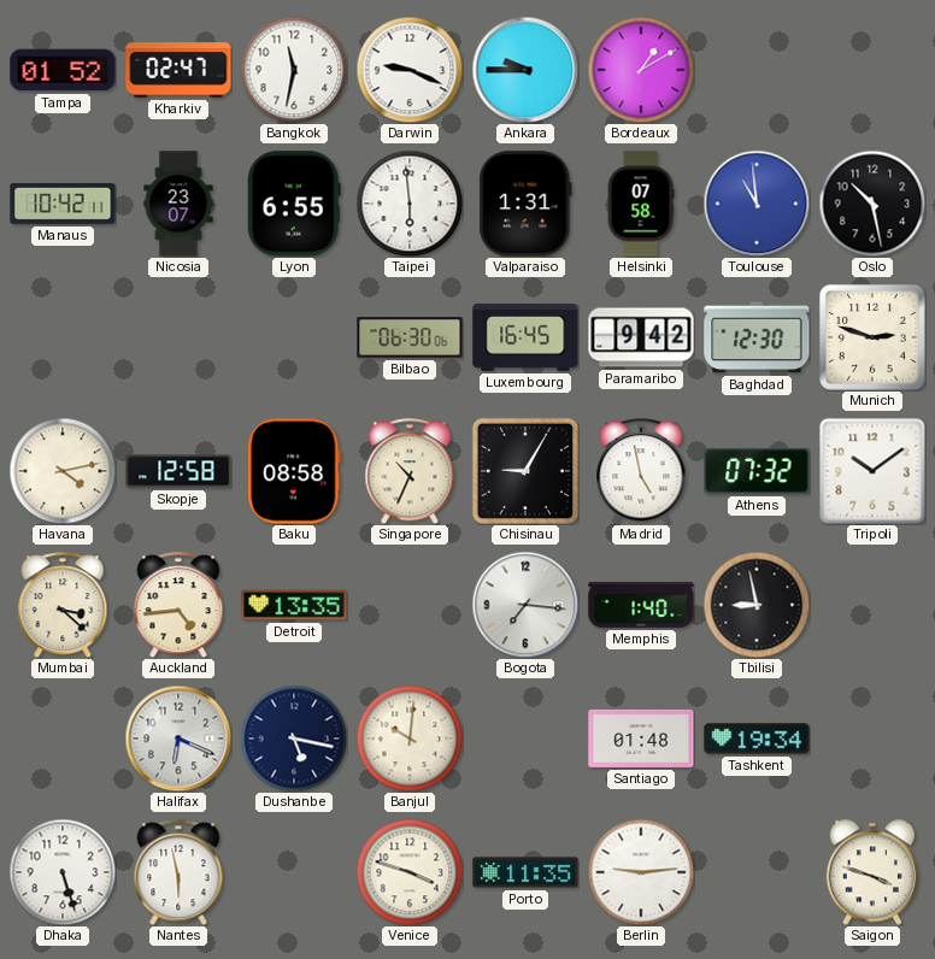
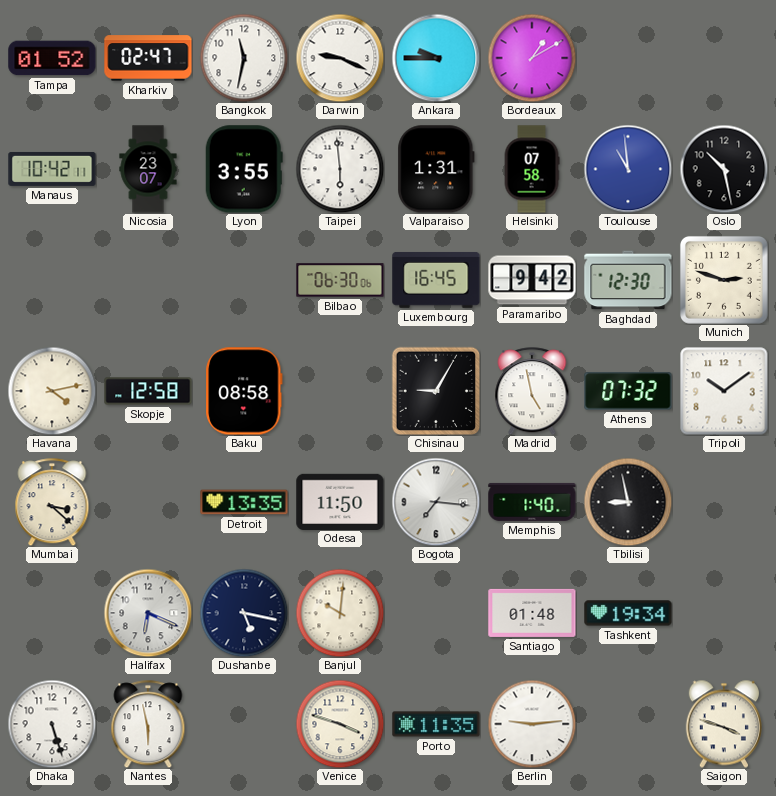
Lyon: 6:55 -> 3:55 (244, 169)
Singapore: 10:34 -> none (410, 471)
Auckland: 4:44 -> none (178, 605)
Odesa: none -> 11:50 (340, 501)
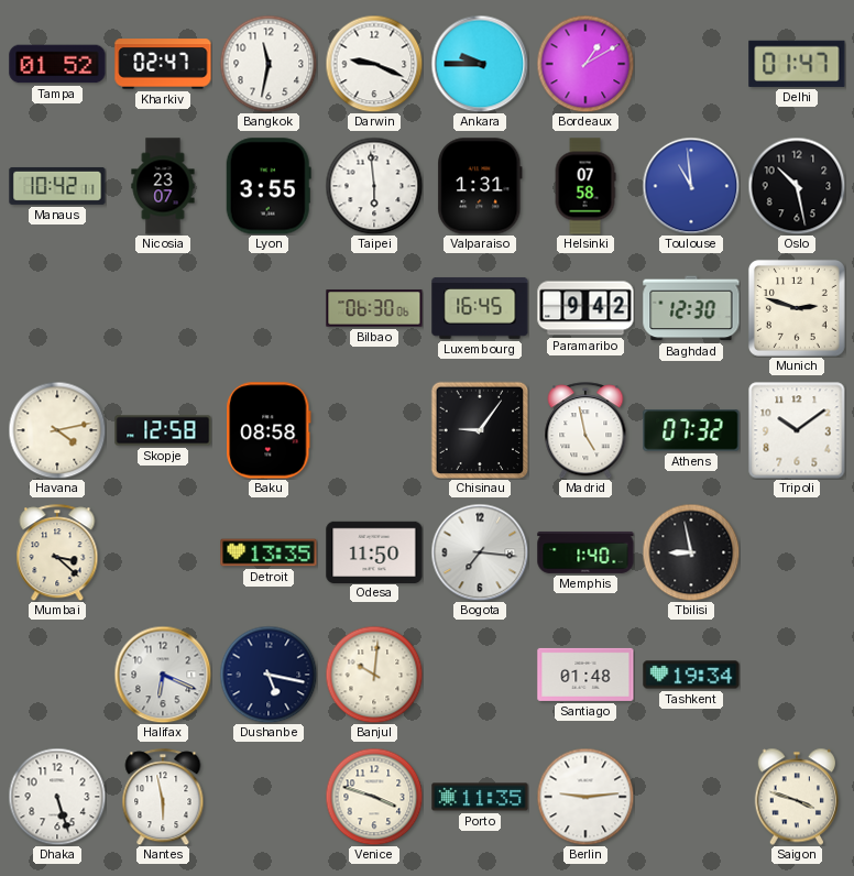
Delhi: none -> 01:47 (797, 64)
Chisinau: 9:05 -> 9:06 (480, 430)
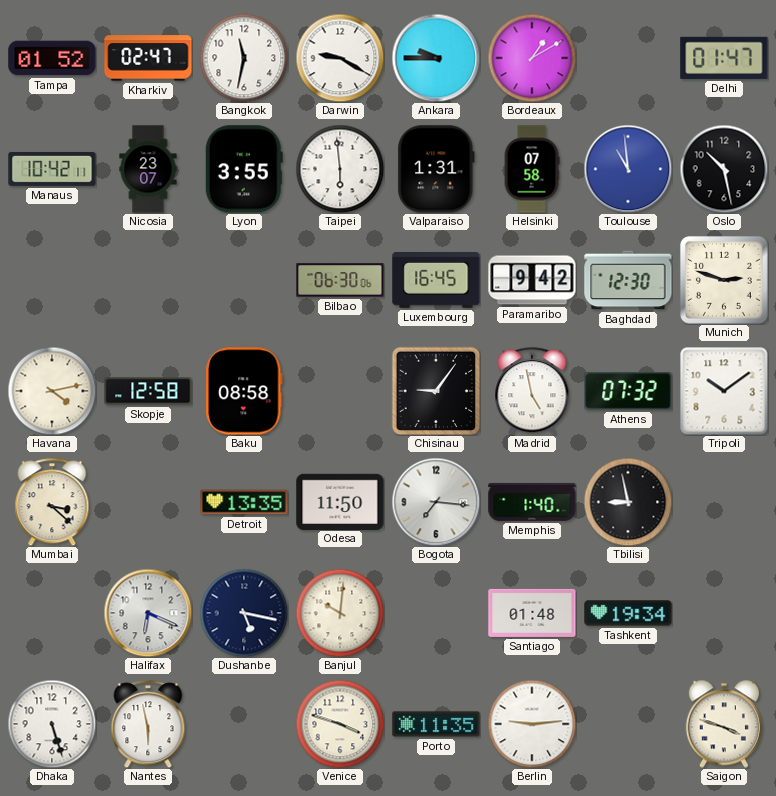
Darwin: 9:19 -> 9:20 (340, 58)
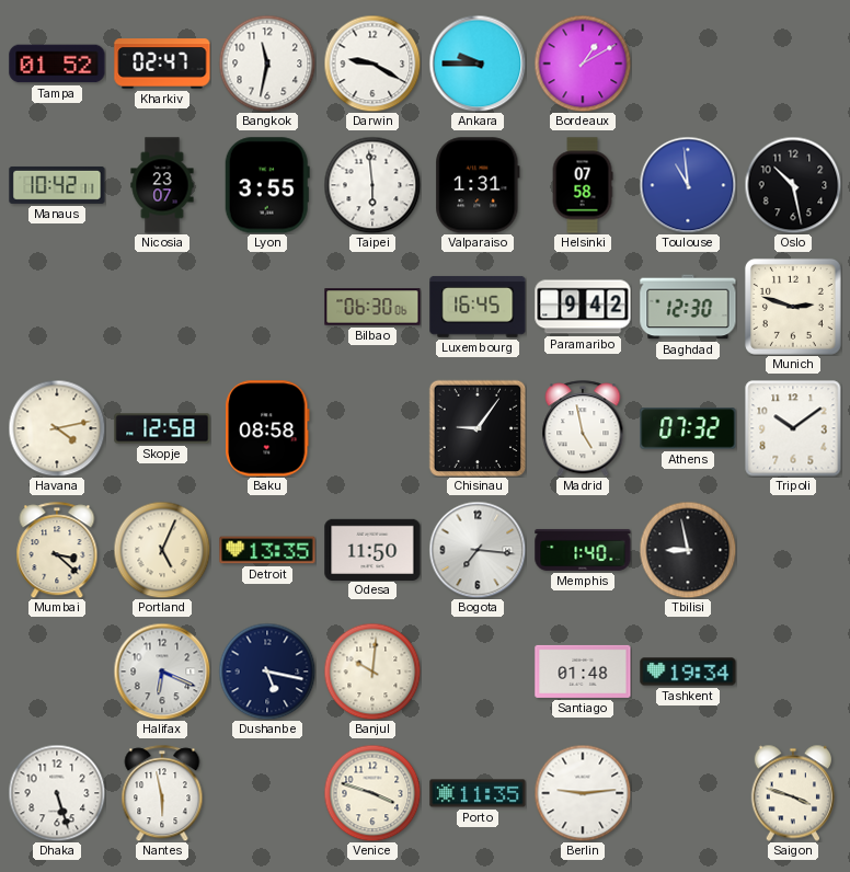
Delhi: 01:47 -> none (724, 58)
Portland: none -> 5:04 (162, 550)
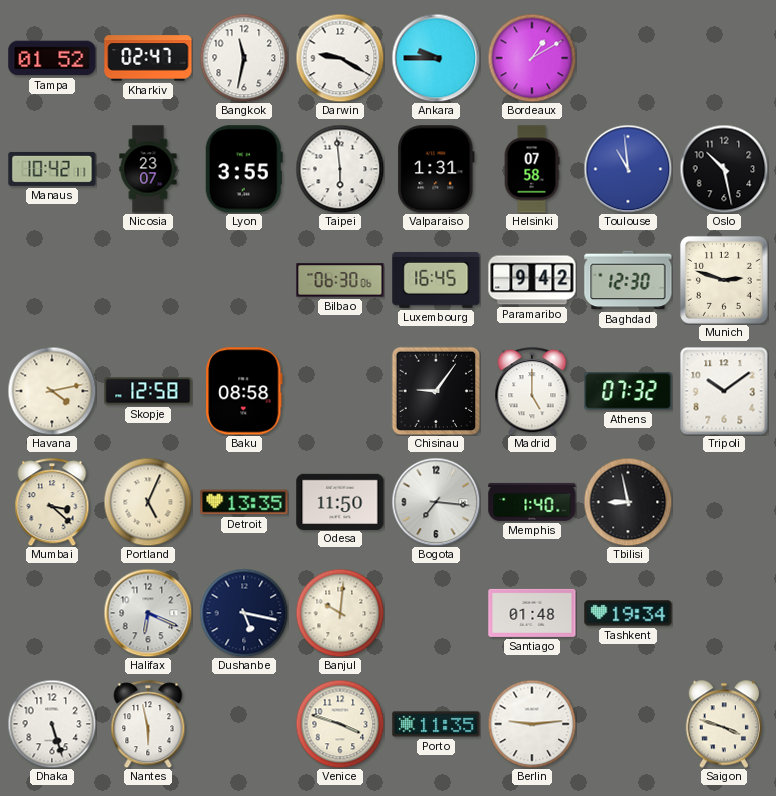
Madrid: 4:58 -> 5:00 (532, 391)
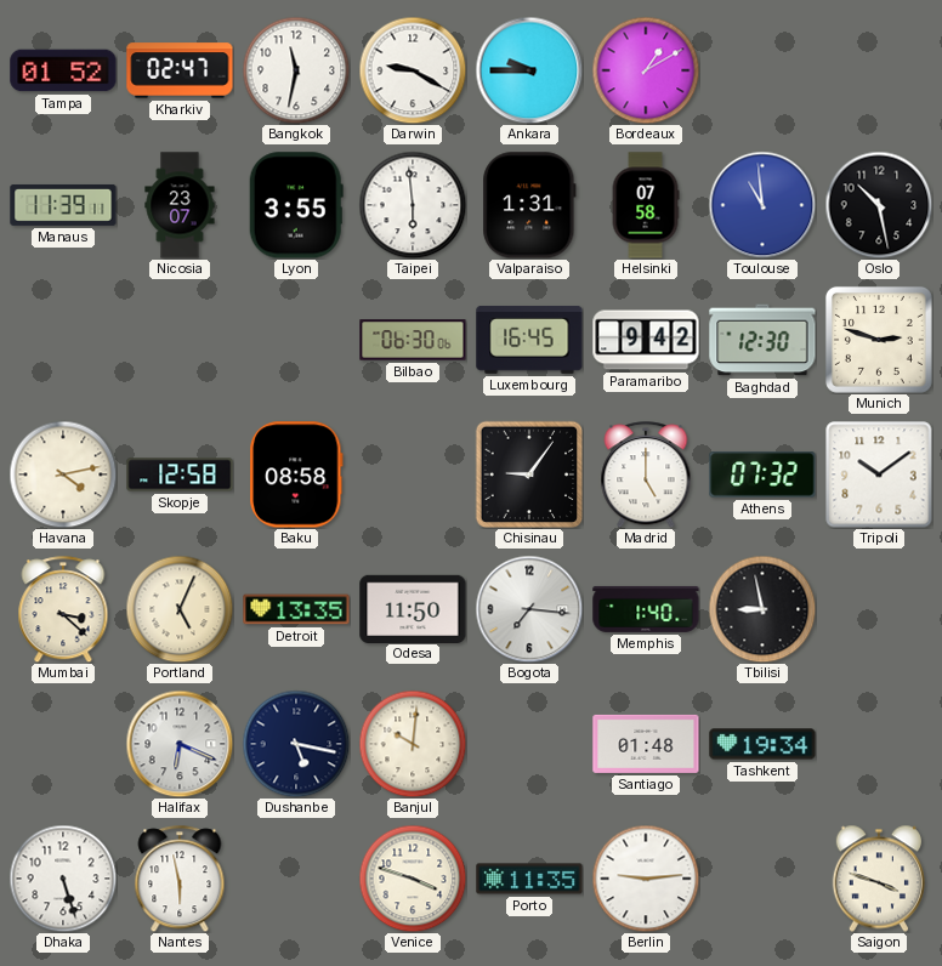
Manaus: 10:42 -> 11:39 (63, 205)
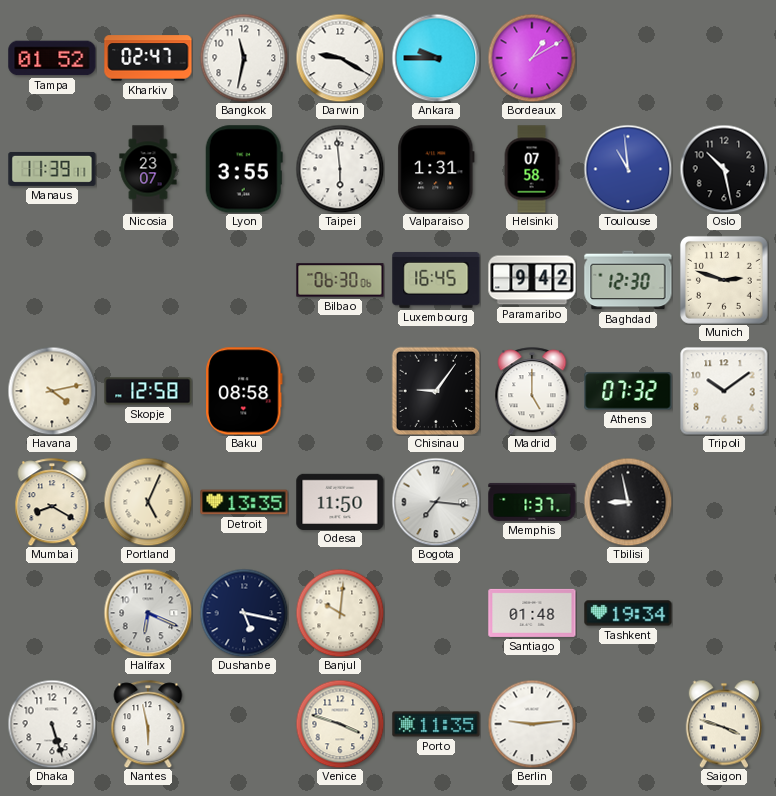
Mumbai: 3:22 -> 8:20 (52, 502)
Memphis: 1:40 -> 1:37 (532, 502)
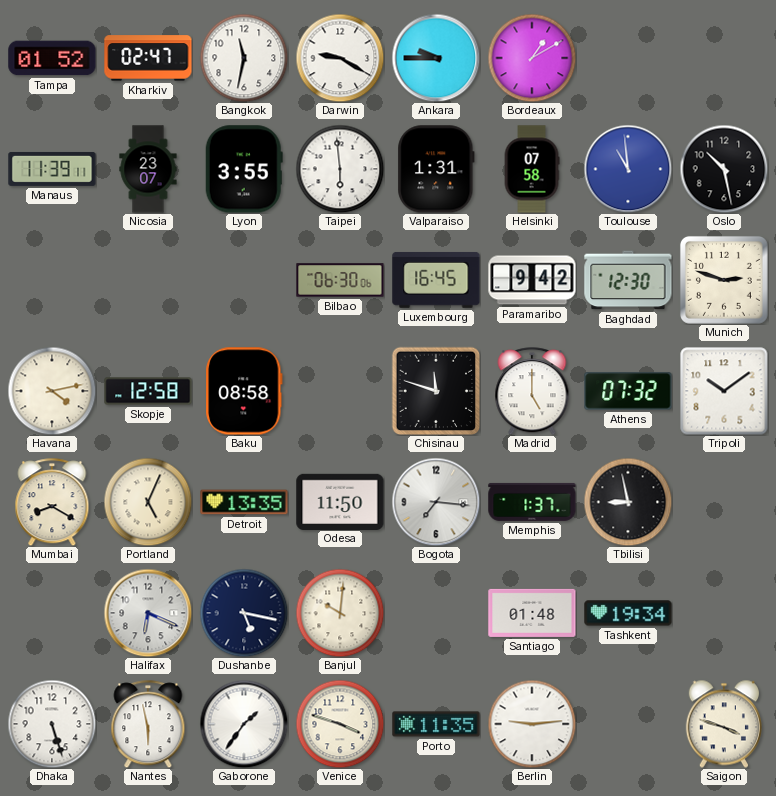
Chisinau: 9:06 -> 11:48 (436, 391)
Gaborone: none -> 1:36 (244, 724)
